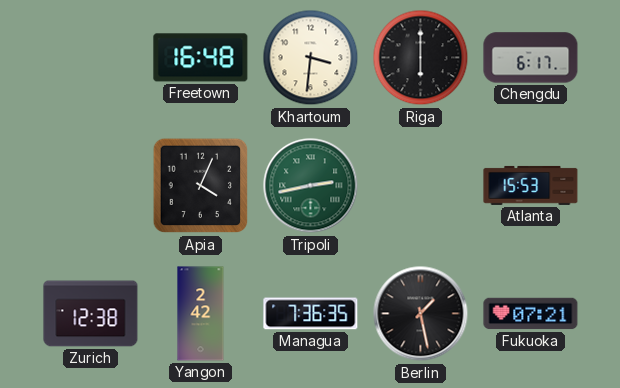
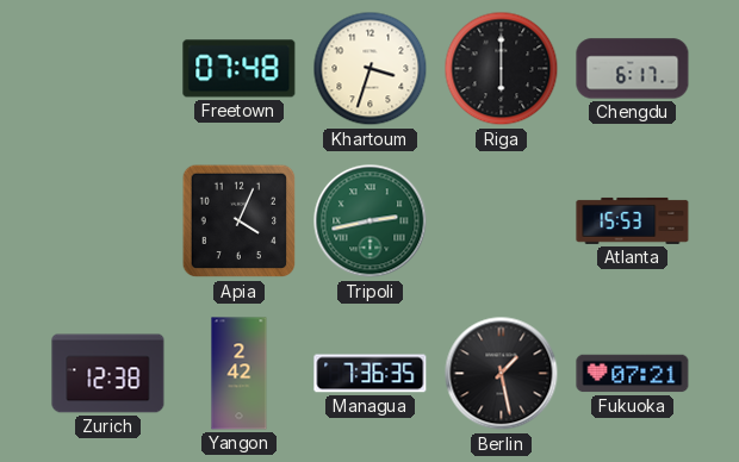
Freetown: 16:48 -> 07:48 (240, 69)
Khartoum: 3:31 -> 3:33 (371, 69)
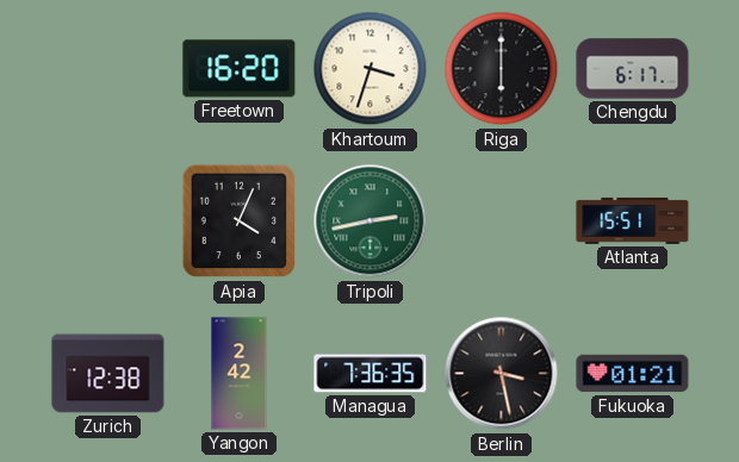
Freetown: 07:48 -> 16:20 (240, 69)
Atlanta: 15:53 -> 15:51 (633, 220)
Berlin: 1:28 -> 3:28 (502, 374)
Fukuoka: 07:21 -> 01:21 (633, 374)
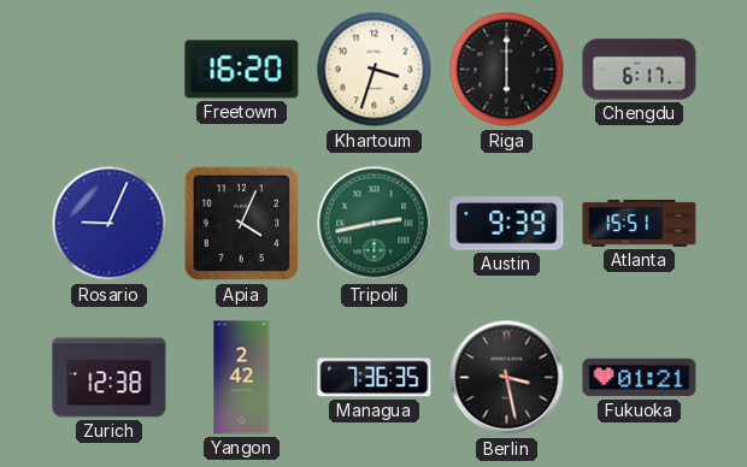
Rosario: none -> 9:04 (110, 224)
Austin: none -> 9:39 (507, 224)
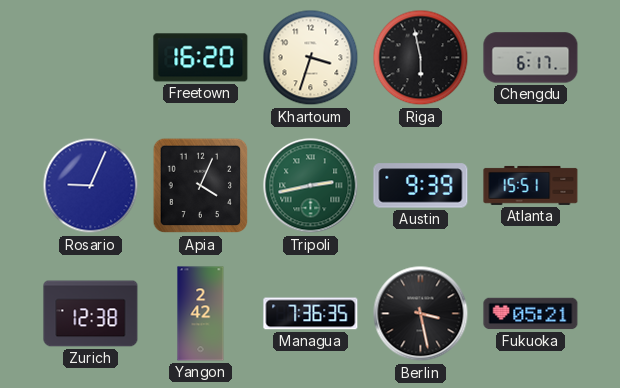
Riga: 6:00 -> 5:58 (421, 58)
Fukuoka: 01:21 -> 05:21 (531, 314)
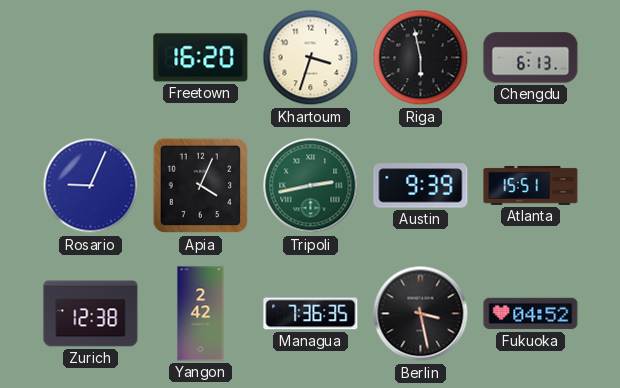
Chengdu: 6:17 -> 6:13 (531, 58)
Fukuoka: 05:21 -> 04:52 (531, 314)
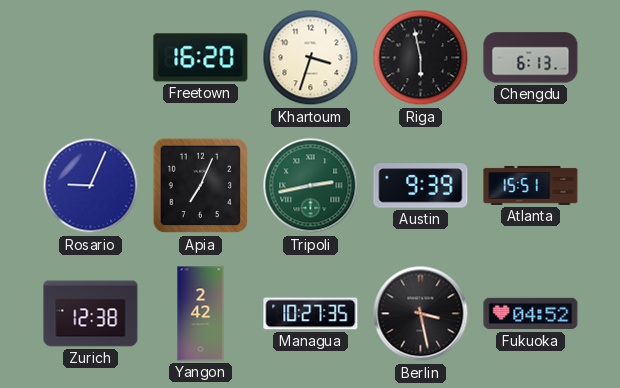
Apia: 4:04 -> 7:04 (201, 186)
Managua: 7:36 -> 10:27 (311, 314)
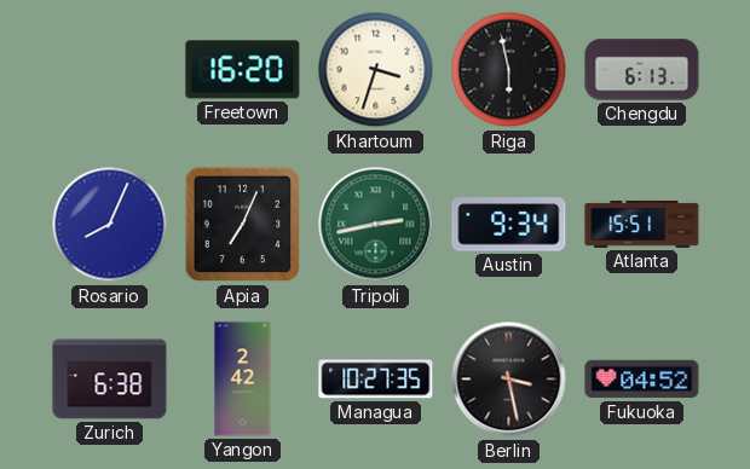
Rosario: 9:04 -> 8:04 (110, 225)
Austin: 9:39 -> 9:34 (509, 225)
Zurich: 12:38 -> 6:38 (110, 380)
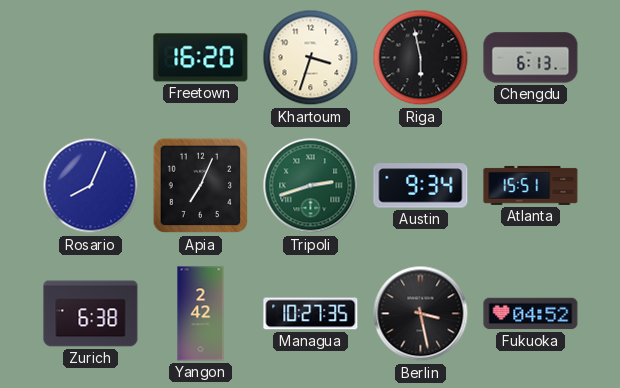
Tripoli: 2:43 -> 2:42 (311, 186)
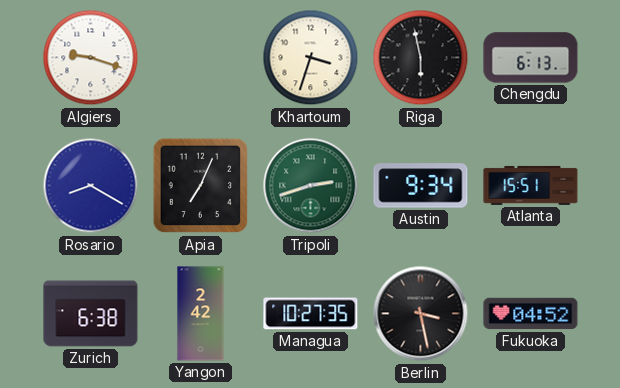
Algiers: none -> 9:18 (91, 58)
Freetown: 16:20 -> none (201, 58)
Rosario: 8:04 -> 8:20 (91, 186)
